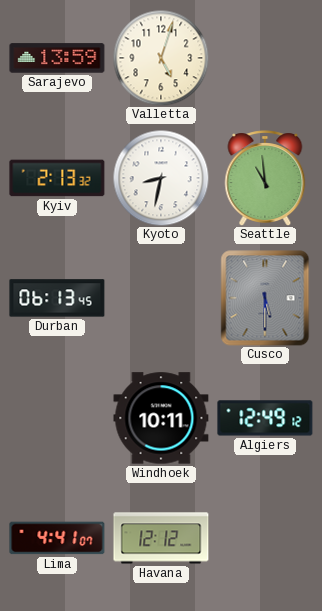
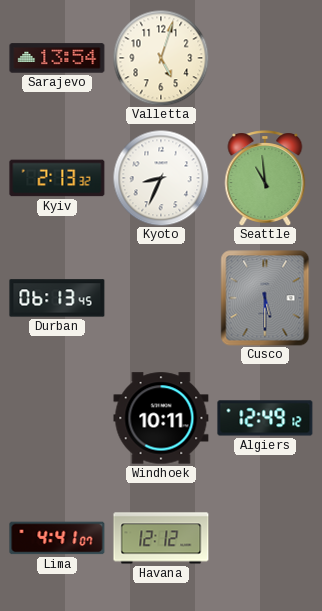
Sarajevo: 13:59 -> 13:54 (57, 58)
Kyoto: 8:32 -> 8:34 (161, 178)
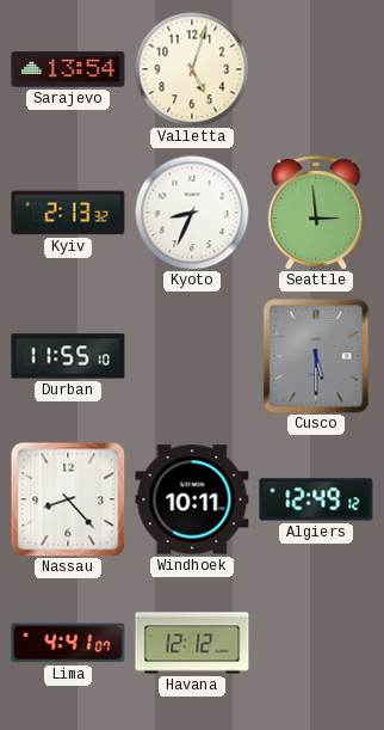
Seattle: 10:59 -> 2:59 (316, 213)
Durban: 06:13 -> 11:55 (68, 356)
Nassau: none -> 8:23 (68, 499)
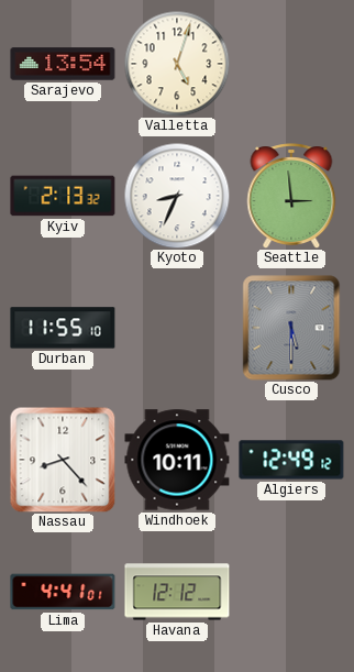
Lima: 4:41:07 -> 4:41:01 (63, 592)
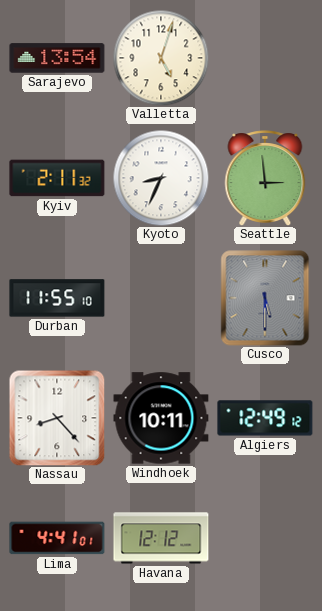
Kyiv: 2:13 -> 2:11 (57, 178)
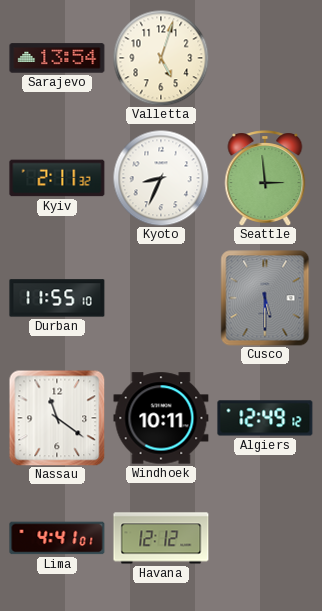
Nassau: 8:23 -> 11:21 (57, 418)
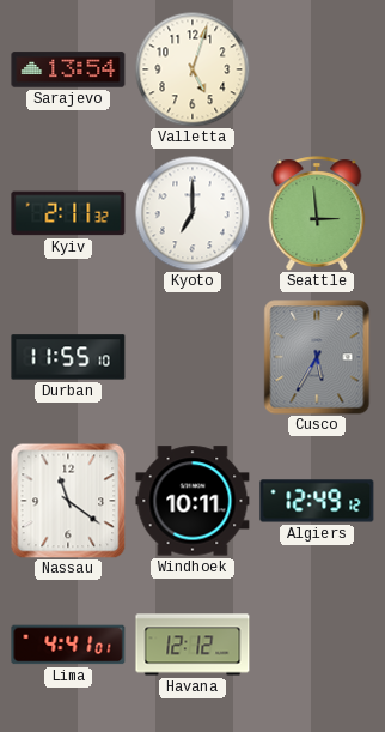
Kyoto: 8:34 -> 7:00 (192, 213)
Cusco: 5:30 -> 5:35 (317, 357)
